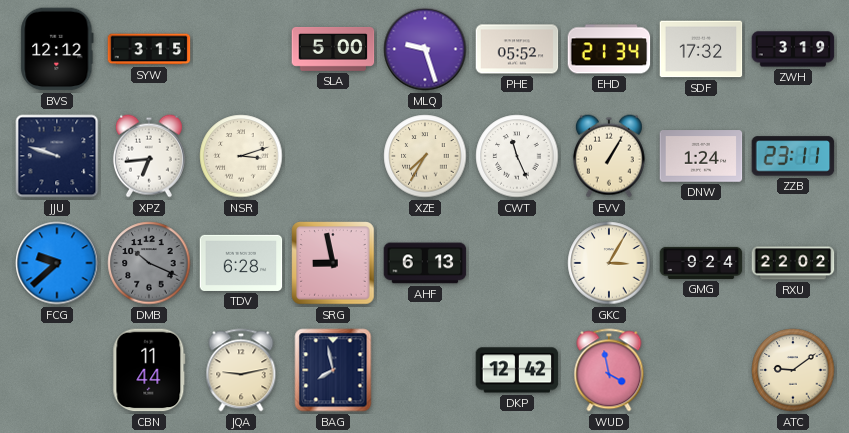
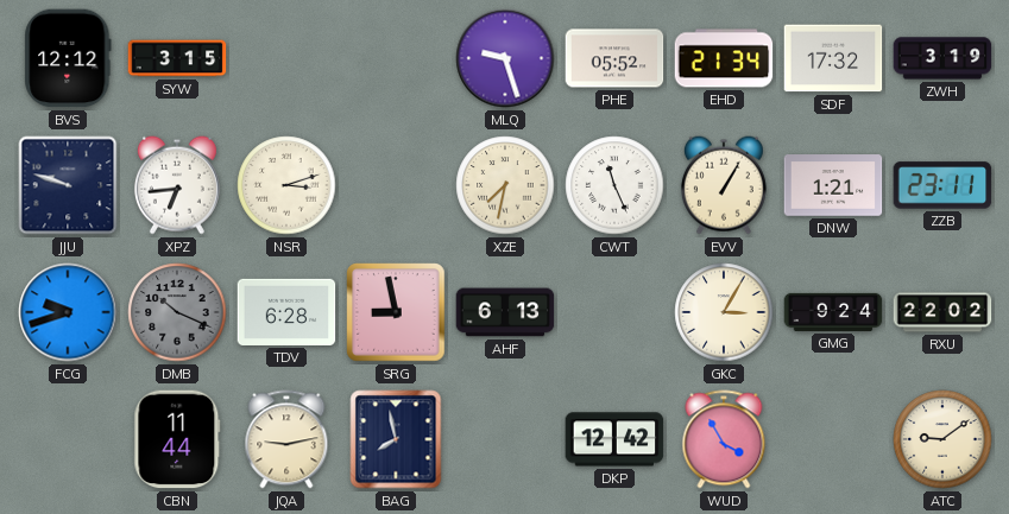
SLA: 5:00 -> none (333, 49)
XZE: 7:35 -> 7:32 (505, 185)
DNW: 1:24 -> 1:21 (833, 185)
FCG: 9:38 -> 9:42 (68, 312)
WUD: 3:58 -> 3:55 (724, 439)
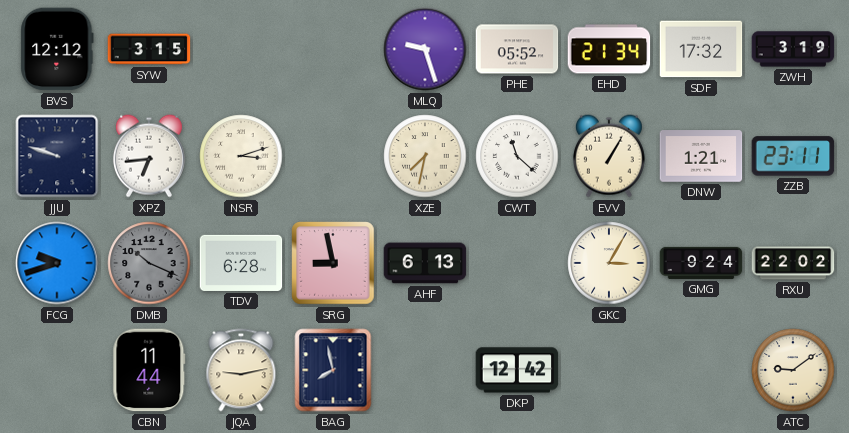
CWT: 11:26 -> 11:22 (517, 156)
WUD: 3:55 -> none (724, 439)
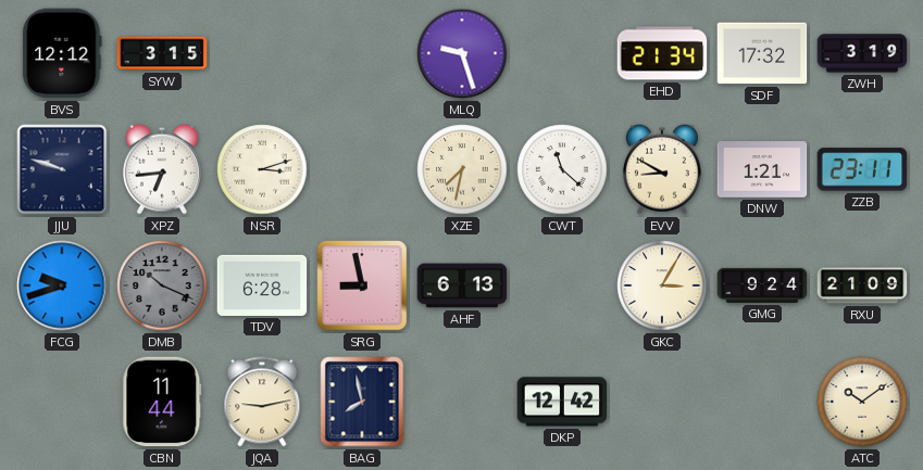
PHE: 05:52 -> none (517, 49)
EVV: 1:05 -> 8:50 (662, 169)
RXU: 22:02 -> 21:09 (862, 285)
ATC: 9:09 -> 10:09 (862, 402)
